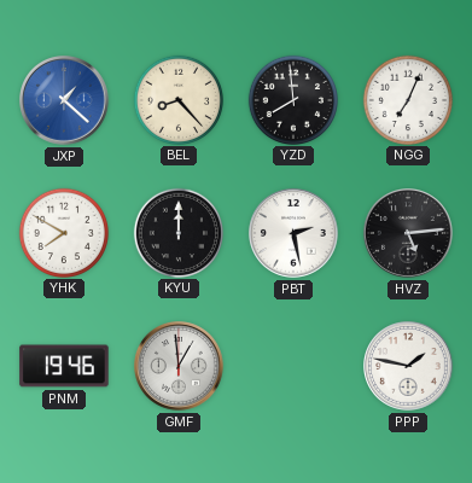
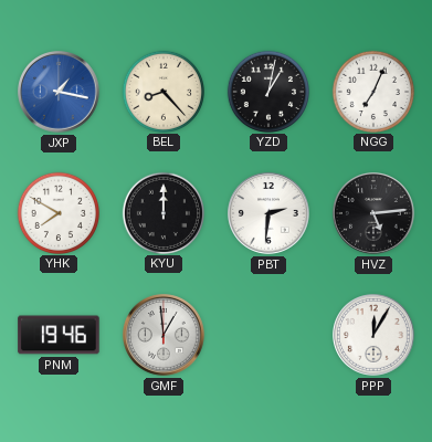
JXP: 1:22 -> 1:17 (60, 93)
YZD: 7:59 -> 1:02 (267, 91)
PBT: 2:28 -> 2:31 (270, 214)
PPP: 1:47 -> 12:05 (375, 336)
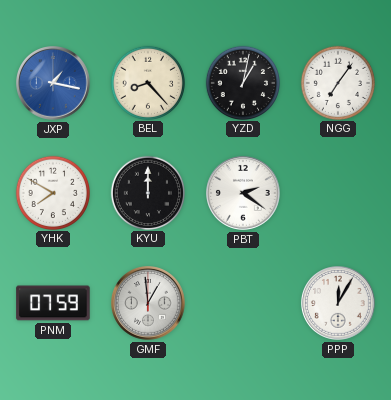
NGG: 7:04 -> 7:06 (337, 82)
PBT: 2:31 -> 2:21 (244, 194)
HVZ: 5:14 -> none (375, 214)
PNM: 19:46 -> 07:59 (53, 303)
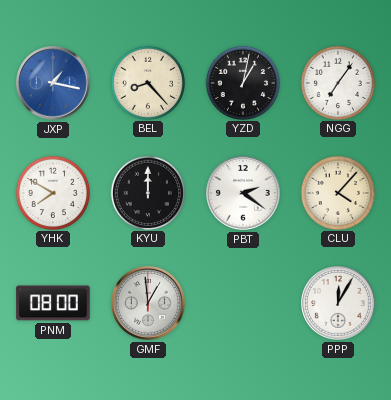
CLU: none -> 4:07 (337, 192)
PNM: 07:59 -> 08:00 (53, 303)
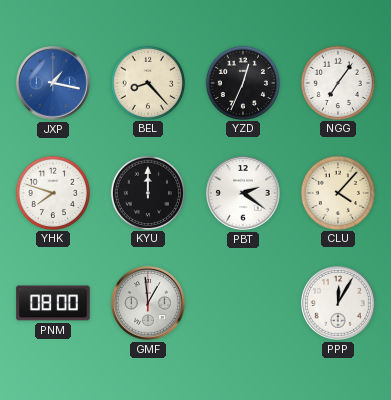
YZD: 1:02 -> 12:34 (242, 82)
YHK: 7:50 -> 7:48 (52, 192)
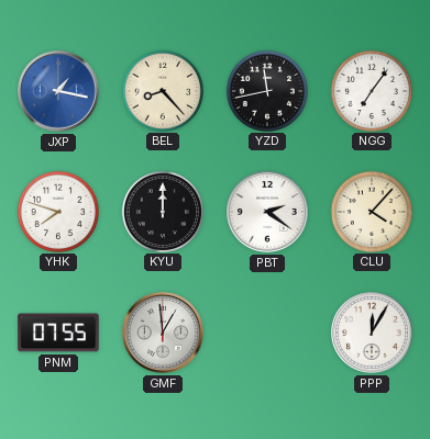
YZD: 12:34 -> 11:43 (266, 90)
PNM: 08:00 -> 07:55 (58, 333)
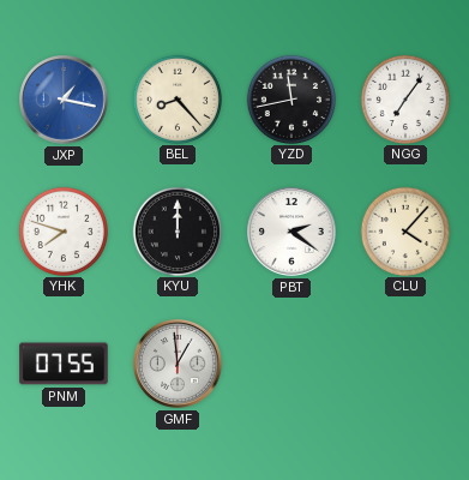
PPP: 12:05 -> none (373, 334)
